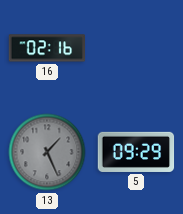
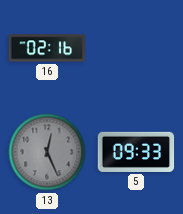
13: 1:26 -> 12:26 (47, 152)
5: 09:29 -> 09:33 (136, 152)
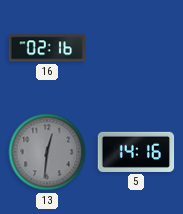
13: 12:26 -> 12:31 (47, 152)
5: 09:33 -> 14:16 (136, 152)
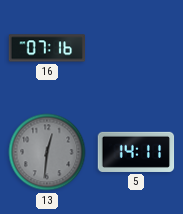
16: 02:16 -> 07:16 (47, 48)
5: 14:16 -> 14:11 (136, 152)
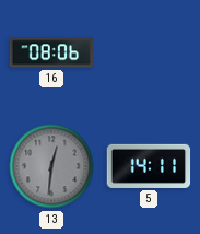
16: 07:16 -> 08:06 (51, 52)
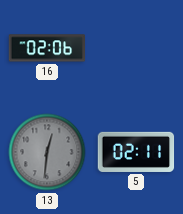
16: 08:06 -> 02:06 (47, 48)
5: 14:11 -> 02:11 (136, 152)
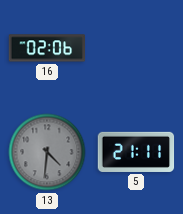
13: 12:31 -> 4:31 (47, 152)
5: 02:11 -> 21:11 (136, 152)
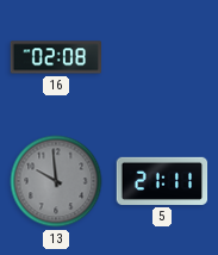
16: 02:06 -> 02:08 (56, 57)
13: 4:31 -> 9:59 (56, 181)
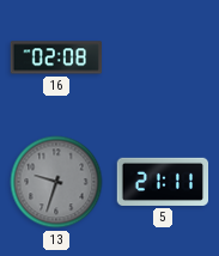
13: 9:59 -> 9:33 (56, 182)
